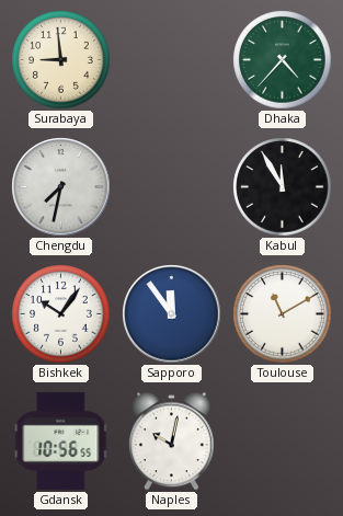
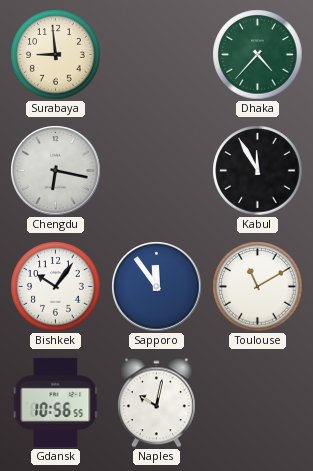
Chengdu: 7:32 -> 6:17 (56, 171)
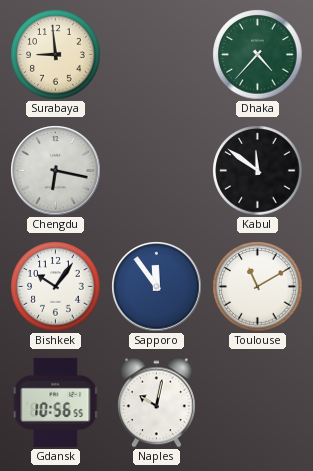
Kabul: 11:55 -> 11:51 (258, 171)
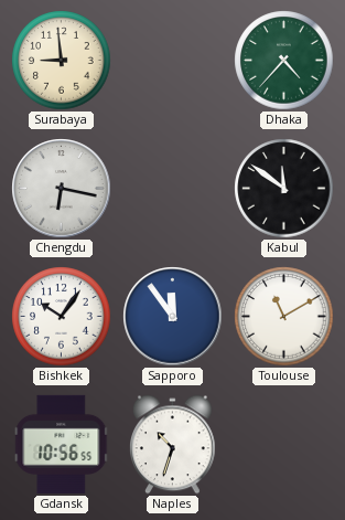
Naples: 10:02 -> 10:33 (173, 445)
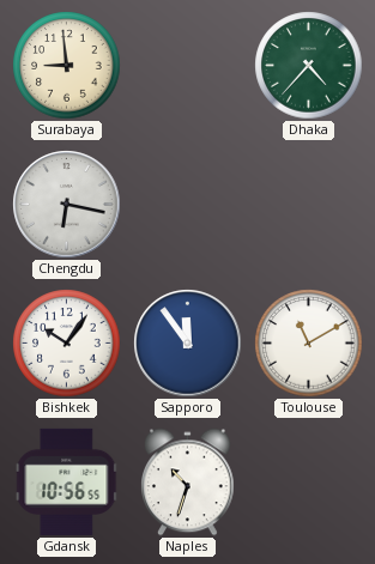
Kabul: 11:51 -> none (284, 189)
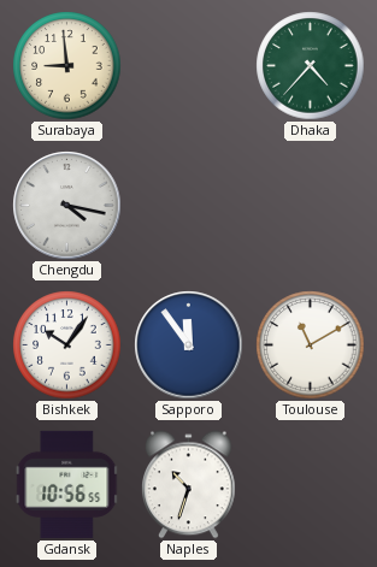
Chengdu: 6:17 -> 4:17 (67, 206)
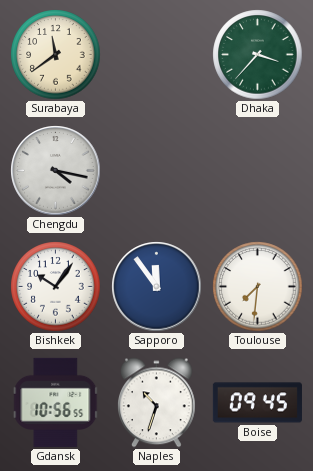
Surabaya: 8:59 -> 11:39 (56, 55)
Dhaka: 4:37 -> 3:37 (258, 55)
Toulouse: 11:10 -> 7:31 (258, 287)
Boise: none -> 09:45 (257, 403)
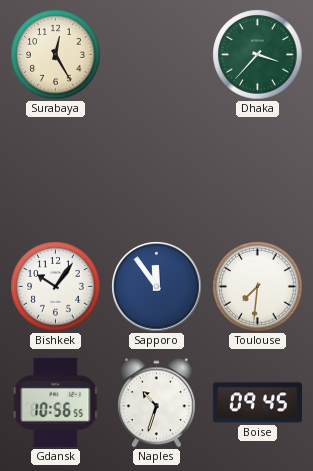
Surabaya: 11:39 -> 12:25 (56, 55)
Chengdu: 4:17 -> none (56, 171)
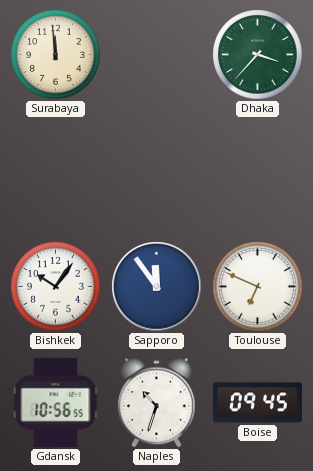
Surabaya: 12:25 -> 11:59 (56, 55)
Toulouse: 7:31 -> 6:49 (258, 287)
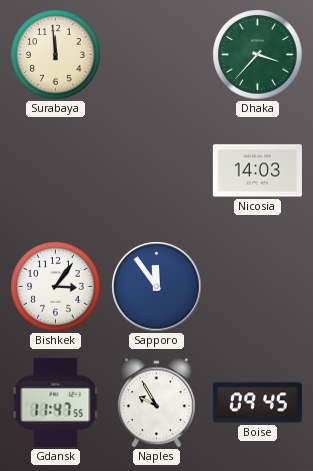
Nicosia: none -> 14:03 (257, 171)
Bishkek: 10:06 -> 3:06 (56, 287)
Toulouse: 6:49 -> none (258, 287)
Gdansk: 10:56 -> 11:47 (56, 402)
Naples: 10:33 -> 9:55 (157, 403)
